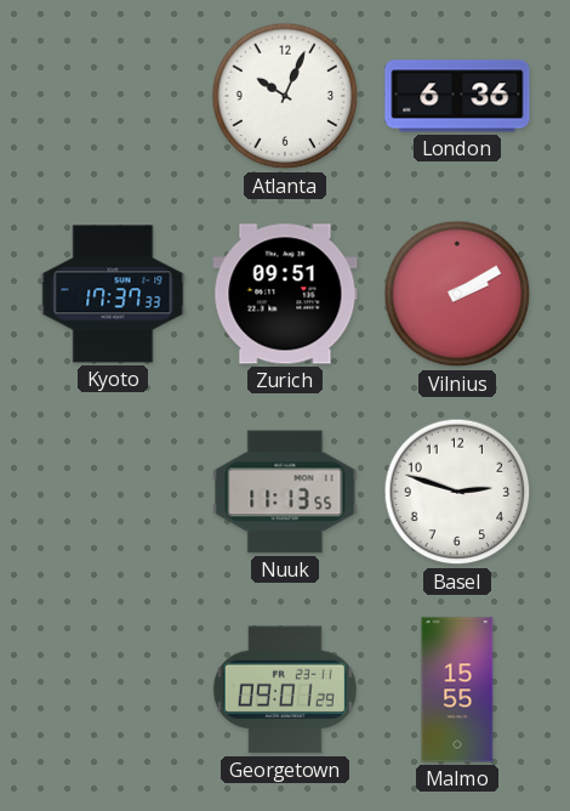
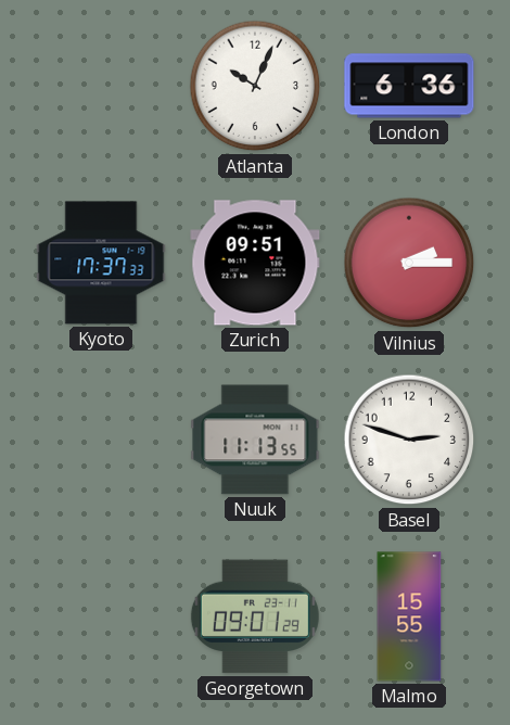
Vilnius: 2:10 -> 2:15 (409, 263)
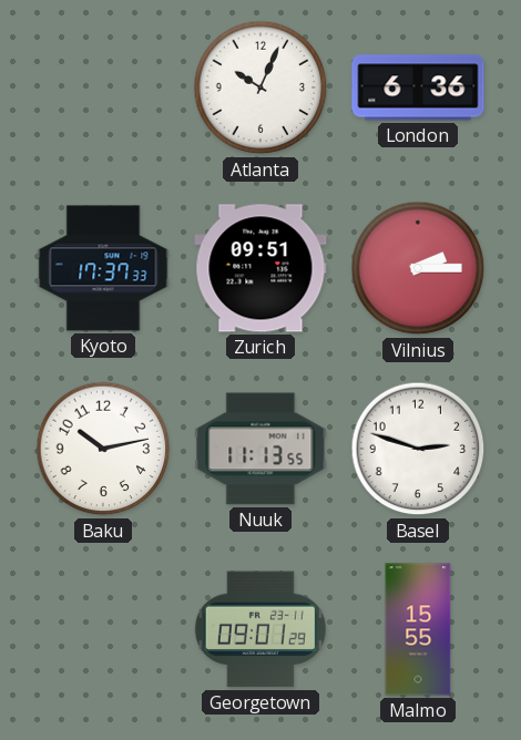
Baku: none -> 10:13 (103, 449)
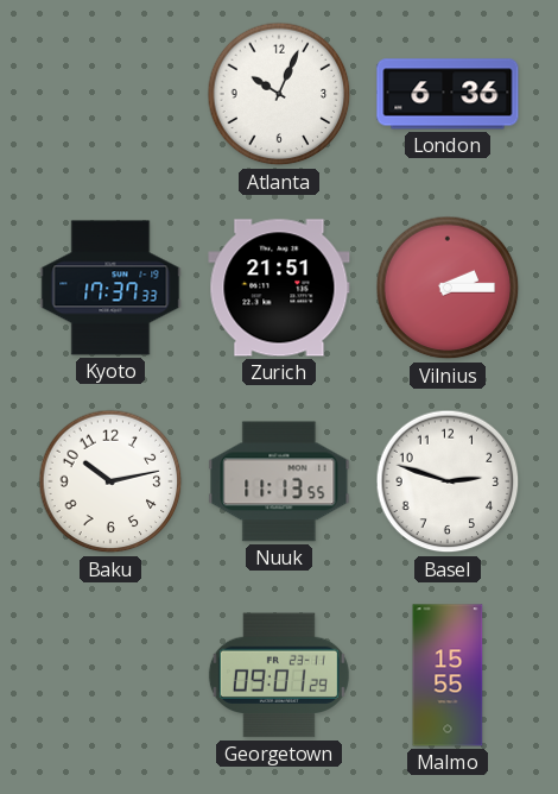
Zurich: 09:51 -> 21:51 (279, 288)
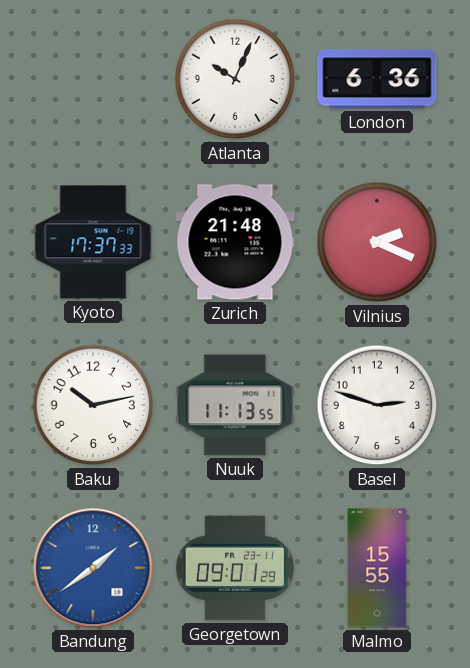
Zurich: 21:51 -> 21:48 (235, 242)
Vilnius: 2:15 -> 2:19 (377, 242)
Bandung: none -> 1:39 (93, 568)
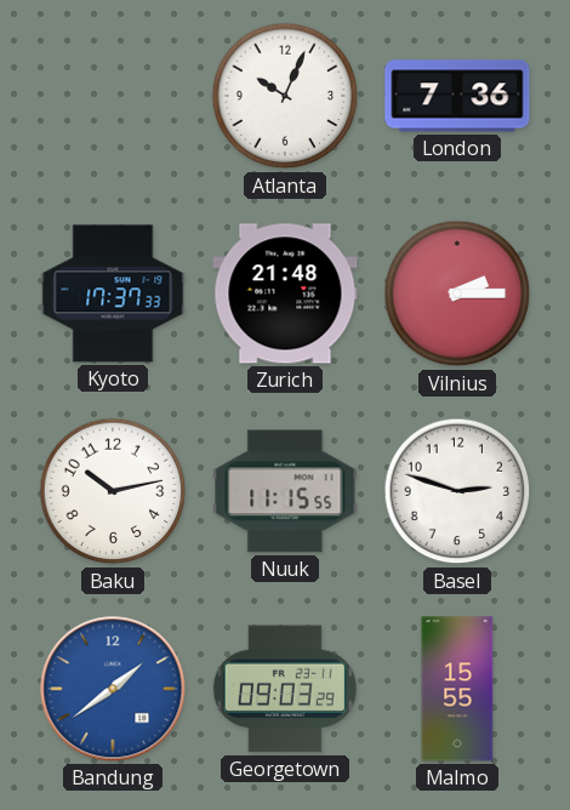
London: 6:36 -> 7:36 (457, 96)
Vilnius: 2:19 -> 2:15 (457, 293)
Nuuk: 11:13 -> 11:15 (285, 491)
Georgetown: 09:01 -> 09:03 (285, 689)
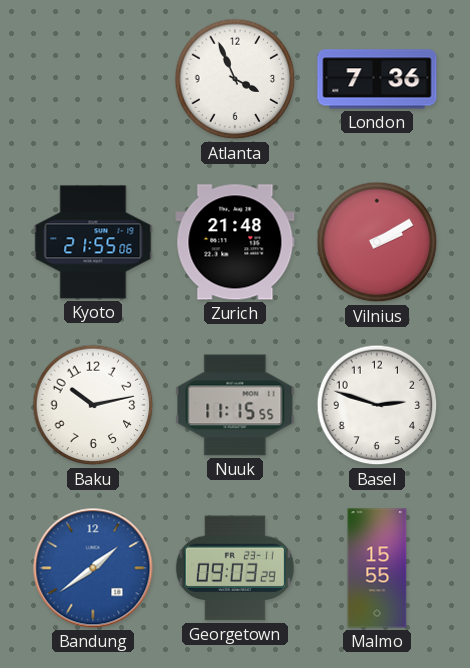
Atlanta: 10:04 -> 3:56 (235, 79)
Kyoto: 17:37 -> 21:55 (93, 242)
Vilnius: 2:15 -> 2:10 (377, 242)
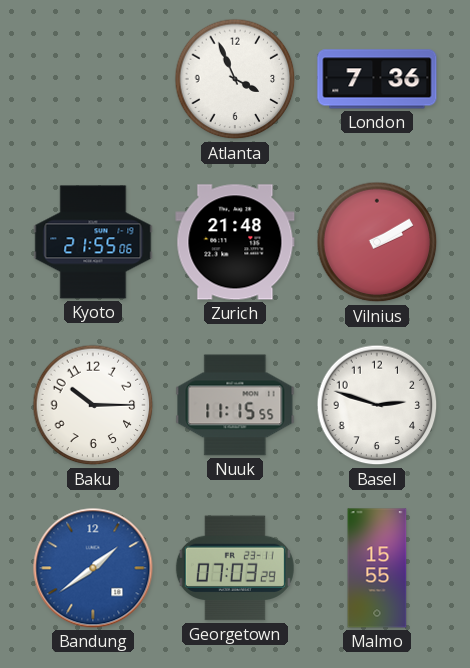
Baku: 10:13 -> 10:15 (93, 405)
Georgetown: 09:03 -> 07:03 (235, 568)
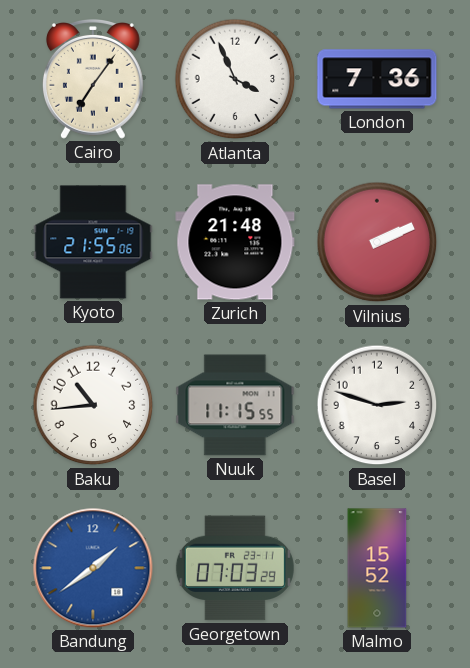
Cairo: none -> 7:06 (93, 79)
Vilnius: 2:10 -> 2:11 (377, 242)
Baku: 10:15 -> 10:44 (93, 405)
Malmo: 15:55 -> 15:52 (377, 568)
